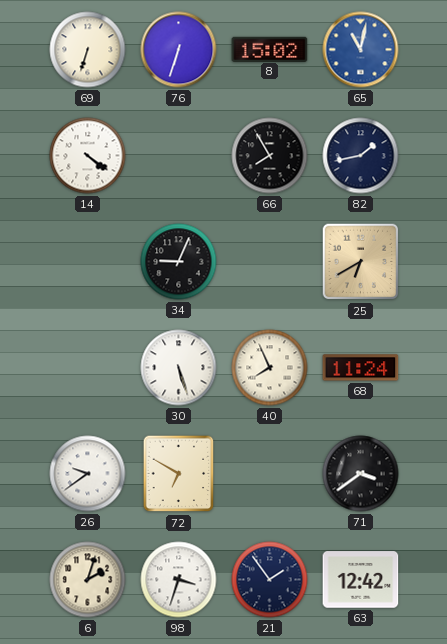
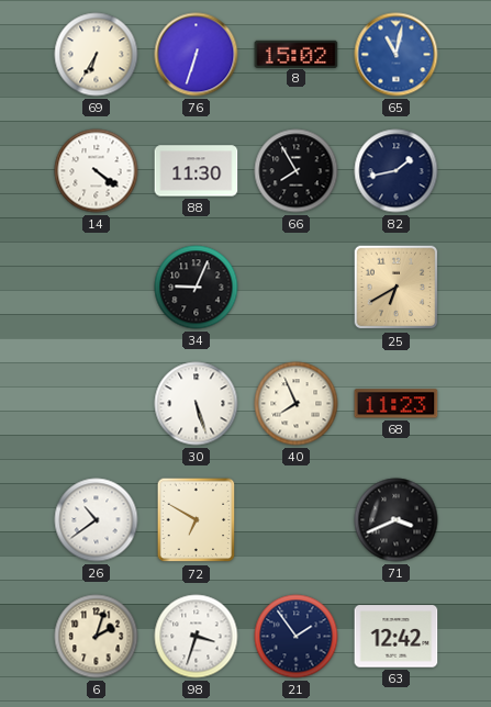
69: 6:33 -> 6:35 (97, 55)
88: none -> 11:30 (197, 171)
68: 11:24 -> 11:23 (397, 404)
26: 9:39 -> 10:39 (97, 520)
71: 3:39 -> 3:41 (397, 520)
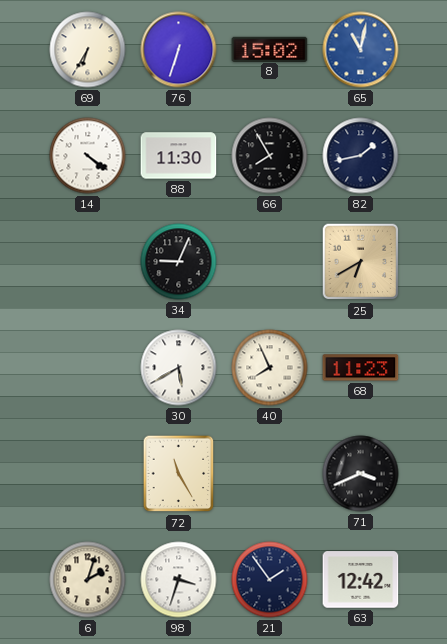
30: 5:27 -> 5:40 (179, 368)
26: 10:39 -> none (97, 520)
72: 6:50 -> 11:25 (179, 474)
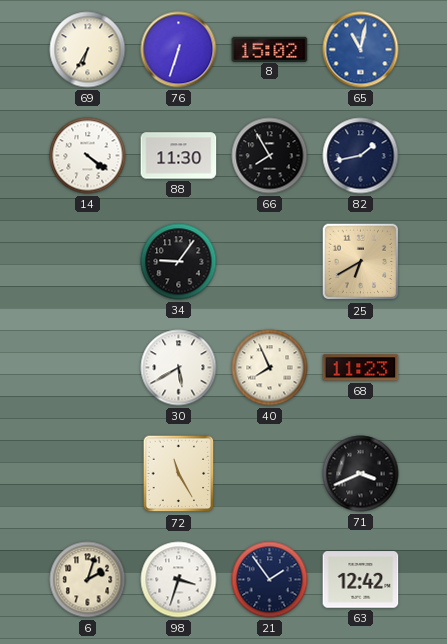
34: 9:04 -> 9:06 (179, 262)
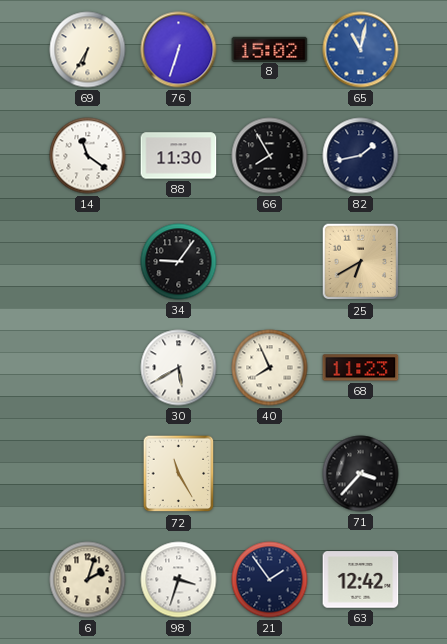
14: 4:21 -> 11:21 (88, 156)
71: 3:41 -> 3:37 (361, 474)
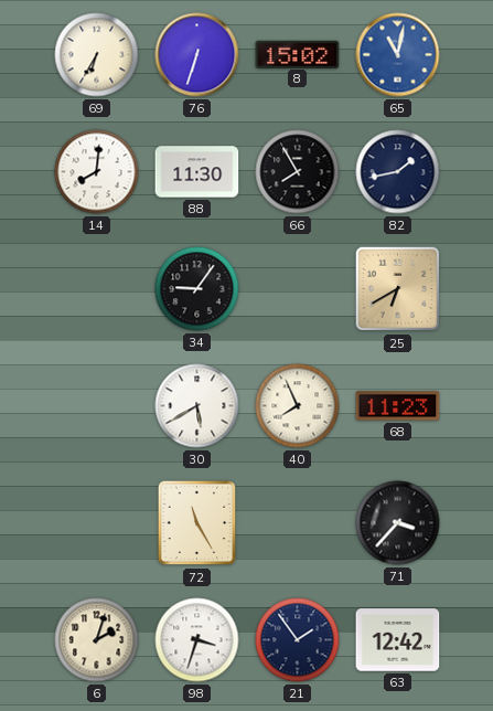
14: 11:21 -> 8:01 (97, 172)
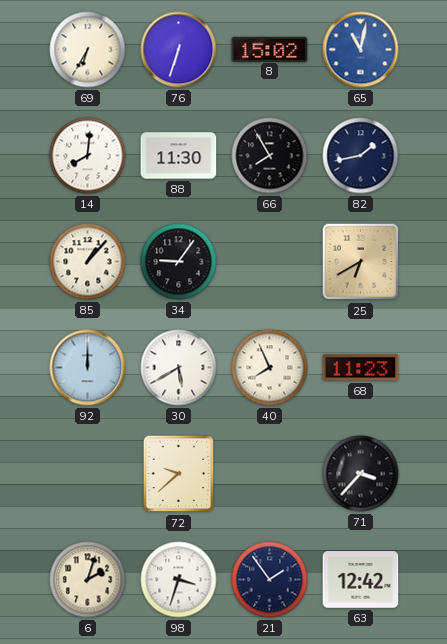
85: none -> 1:07 (88, 262)
92: none -> 12:00 (88, 368)
72: 11:25 -> 9:38 (179, 474)
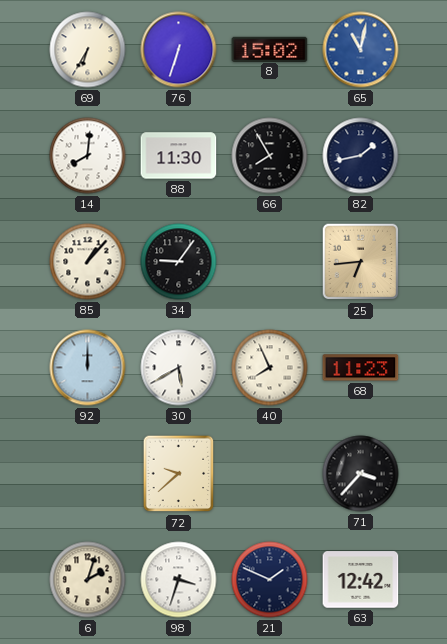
25: 6:40 -> 6:44 (361, 262)
21: 1:54 -> 1:49 (270, 580)
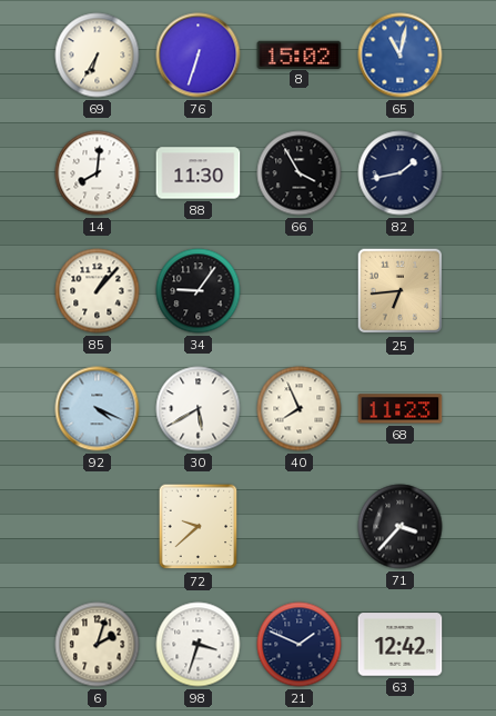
66: 7:55 -> 3:55 (300, 173)
92: 12:00 -> 4:19 (98, 409)
